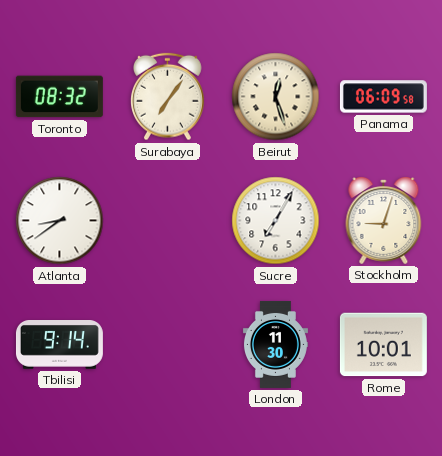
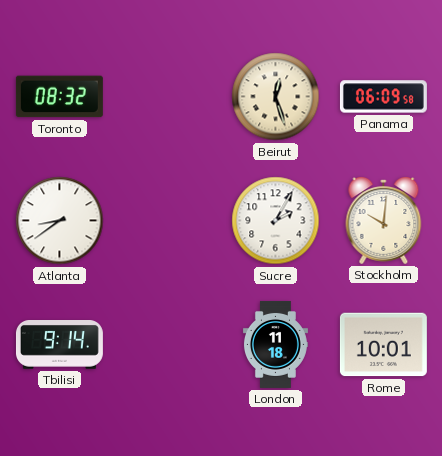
Surabaya: 7:06 -> none (168, 97)
Sucre: 7:05 -> 2:05 (276, 221)
Stockholm: 9:03 -> 10:01 (384, 221)
London: 11:30 -> 11:18 (275, 344)
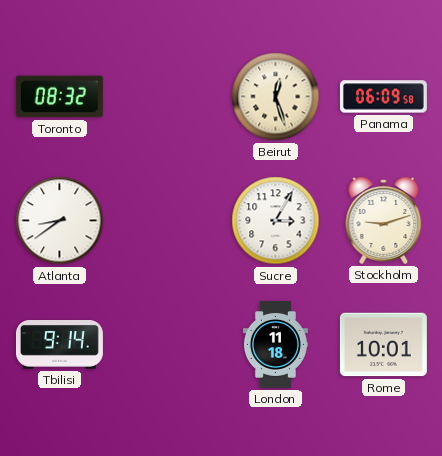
Sucre: 2:05 -> 3:05 (276, 221)
Stockholm: 10:01 -> 9:12 (384, 221)
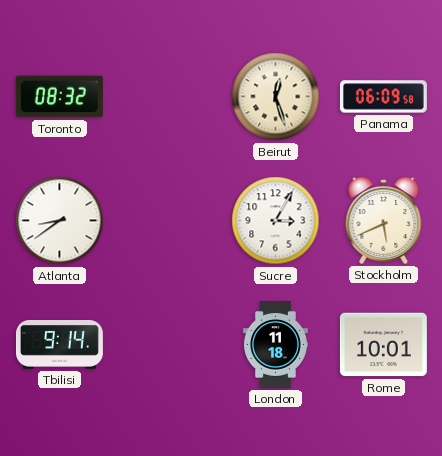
Stockholm: 9:12 -> 5:41 (384, 221)
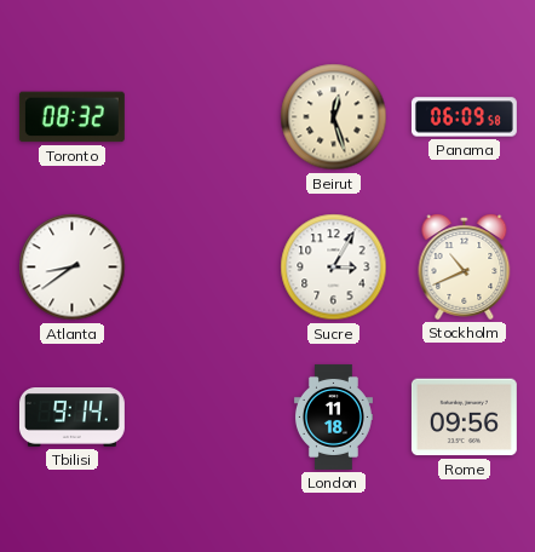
Stockholm: 5:41 -> 10:41 (465, 268)
Rome: 10:01 -> 09:56 (464, 418)
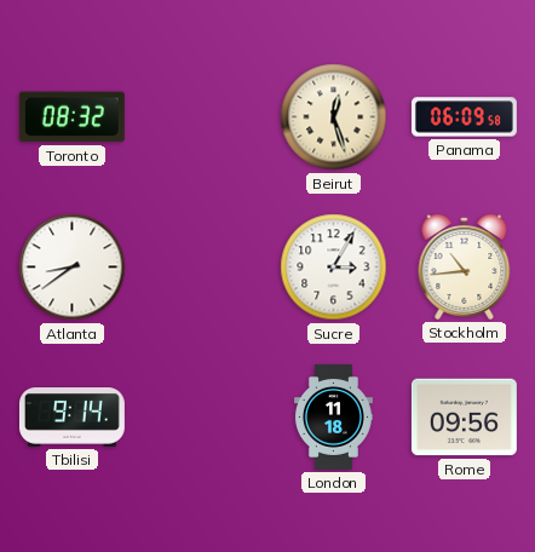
Stockholm: 10:41 -> 10:44 (465, 268)
